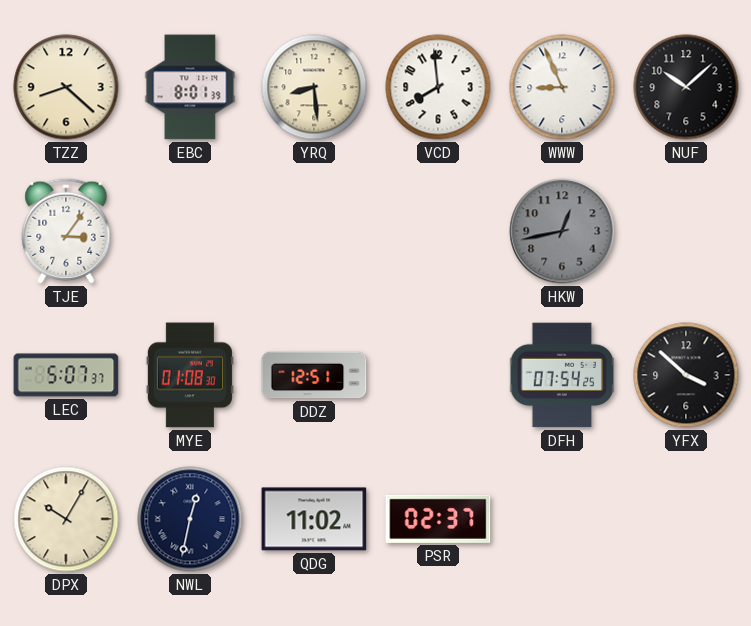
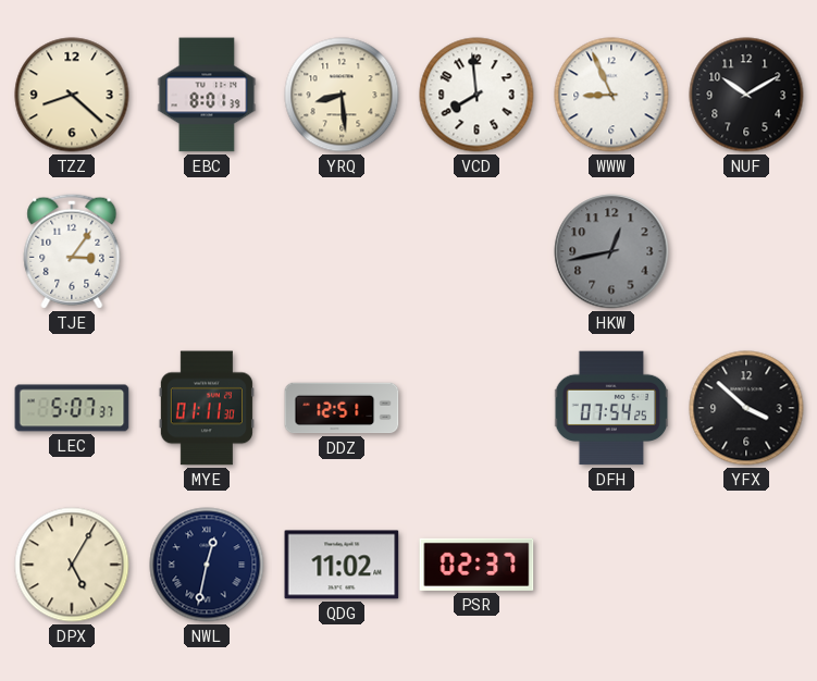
NUF: 10:08 -> 10:10 (746, 95)
MYE: 01:08 -> 01:11 (207, 408)
DPX: 10:05 -> 5:05 (72, 565)
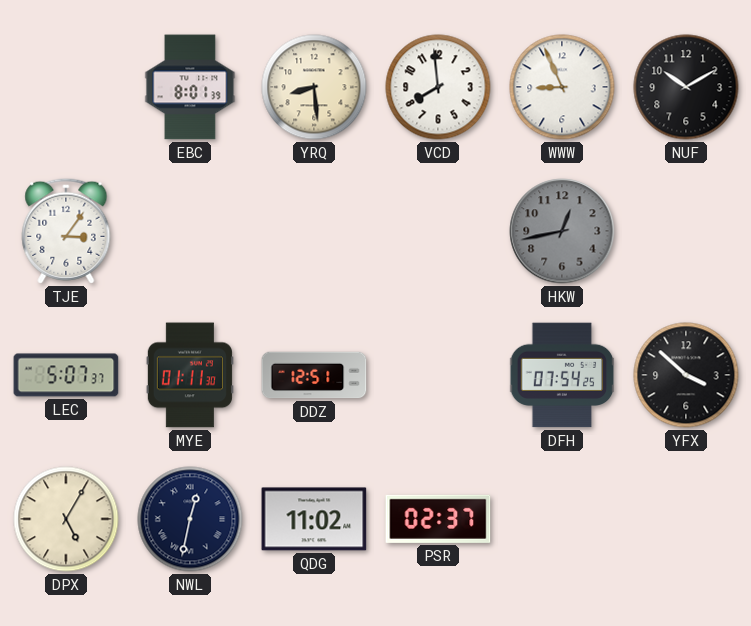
TZZ: 8:22 -> none (72, 95)
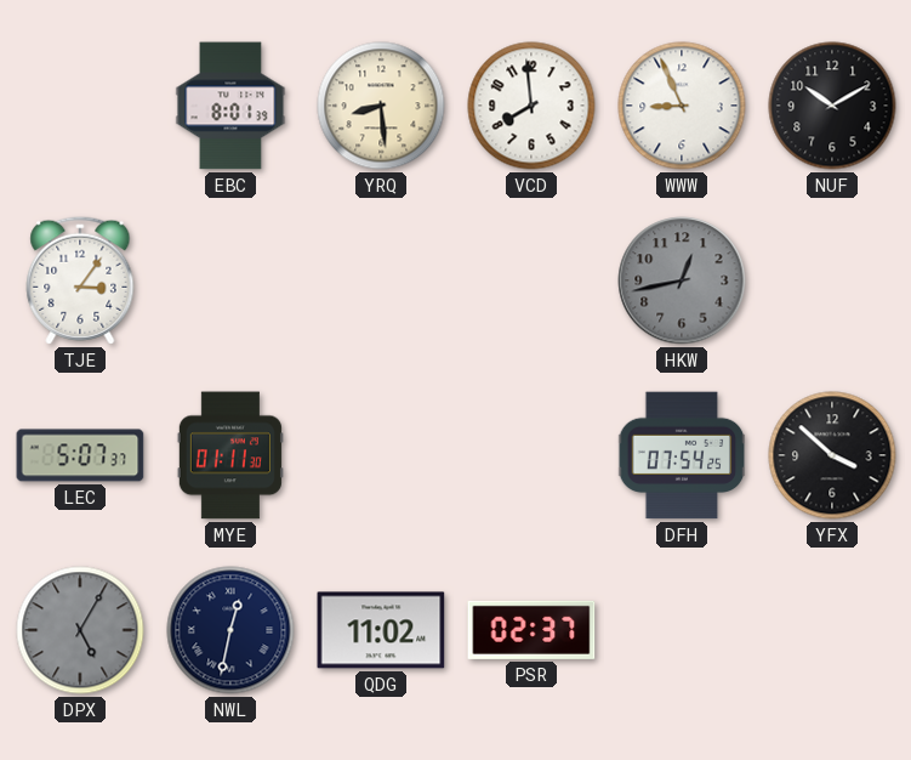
DDZ: 12:51 -> none (314, 375)
DPX dial: cream -> grey (80, 630)
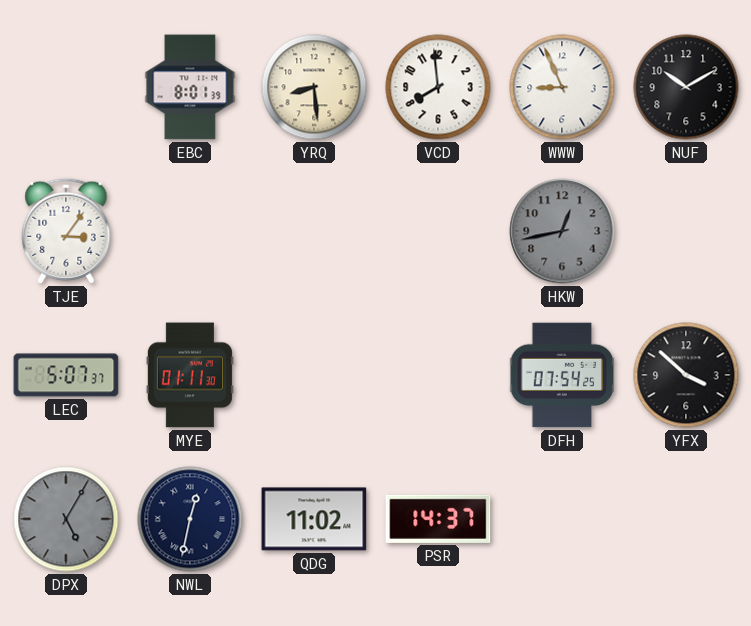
PSR: 02:37 -> 14:37 (438, 519)
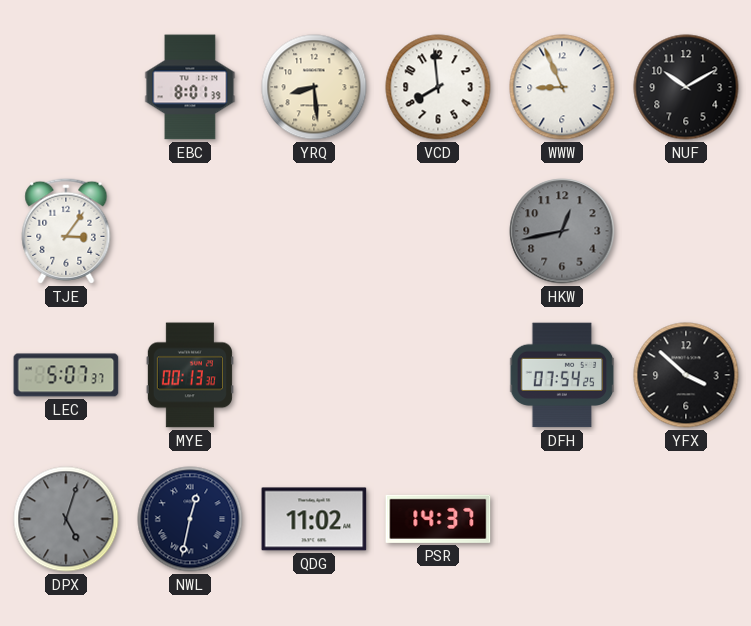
MYE: 01:11 -> 00:13 (190, 375)
DPX: 5:05 -> 5:03 (66, 519)
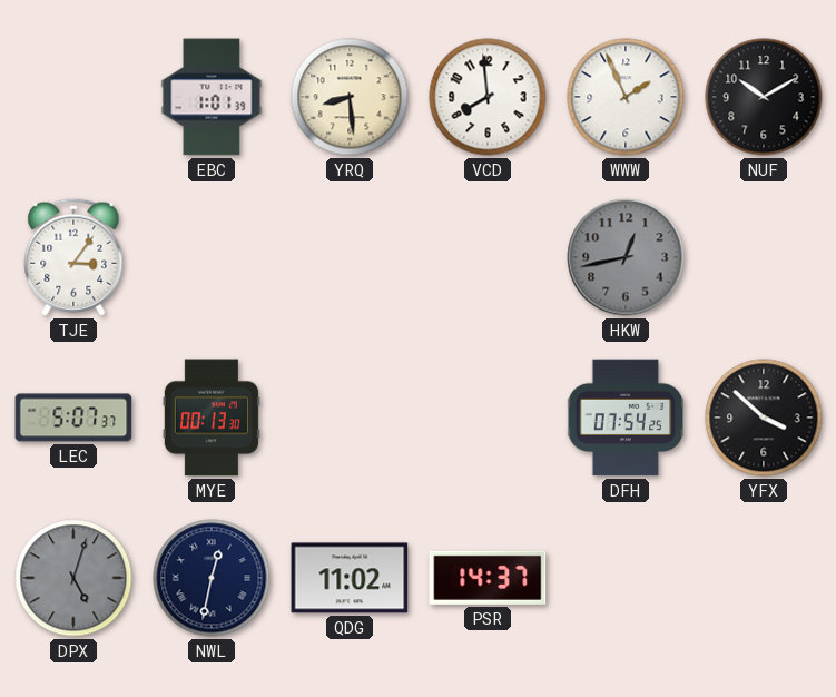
EBC: 8:01 -> 1:01 (212, 97)
WWW: 8:56 -> 1:56 (626, 97)
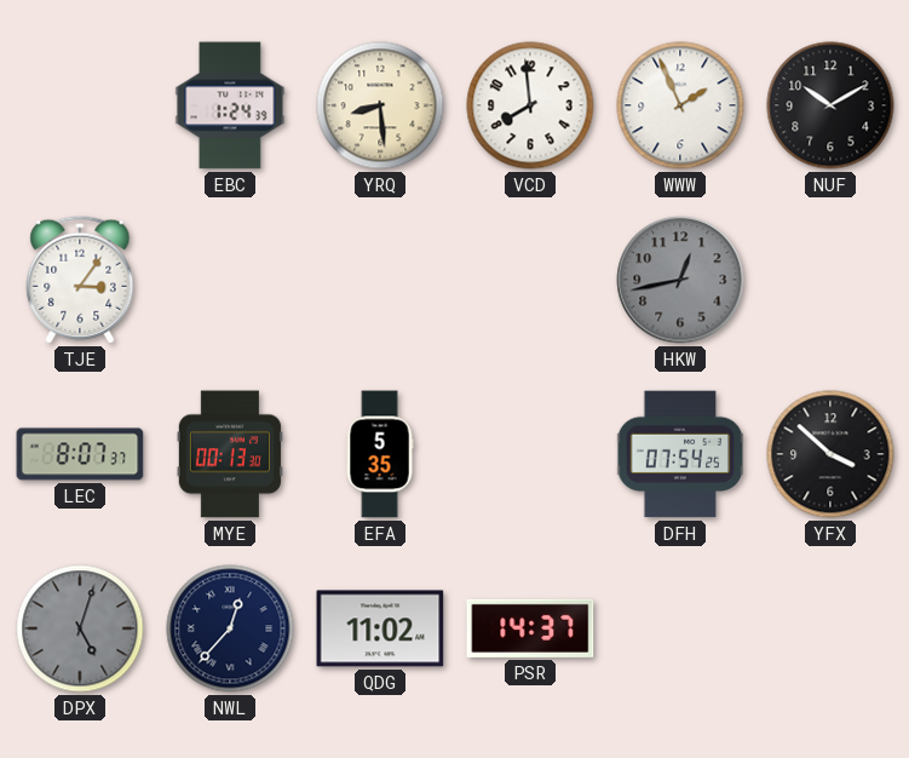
EBC: 1:01 -> 1:24 (230, 105)
LEC: 5:07 -> 8:07 (80, 454)
EFA: none -> 5:35 (380, 454)
NWL: 12:32 -> 12:37 (230, 628)
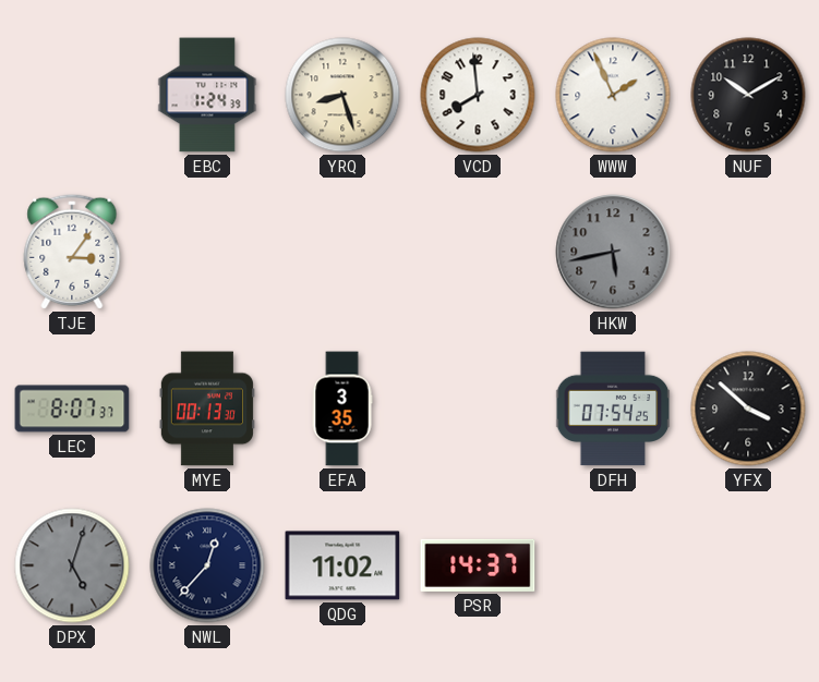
YRQ: 8:29 -> 8:27 (342, 95)
HKW: 12:43 -> 5:43 (613, 252)
EFA: 5:35 -> 3:35 (342, 409)
